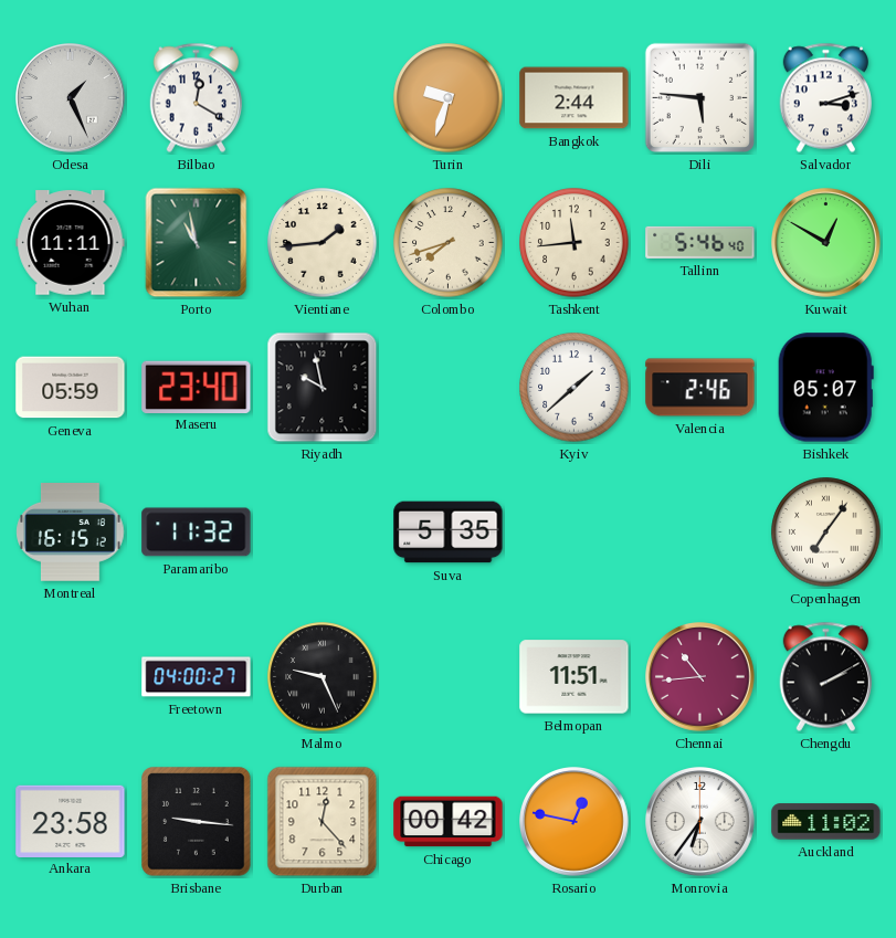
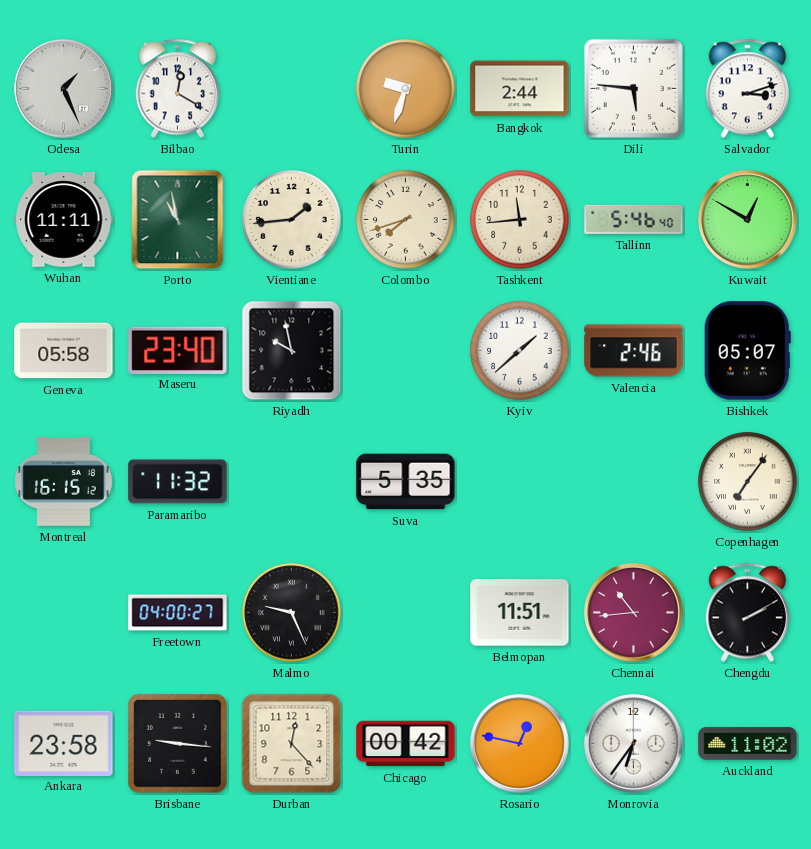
Geneva: 05:59 -> 05:58 (64, 351)
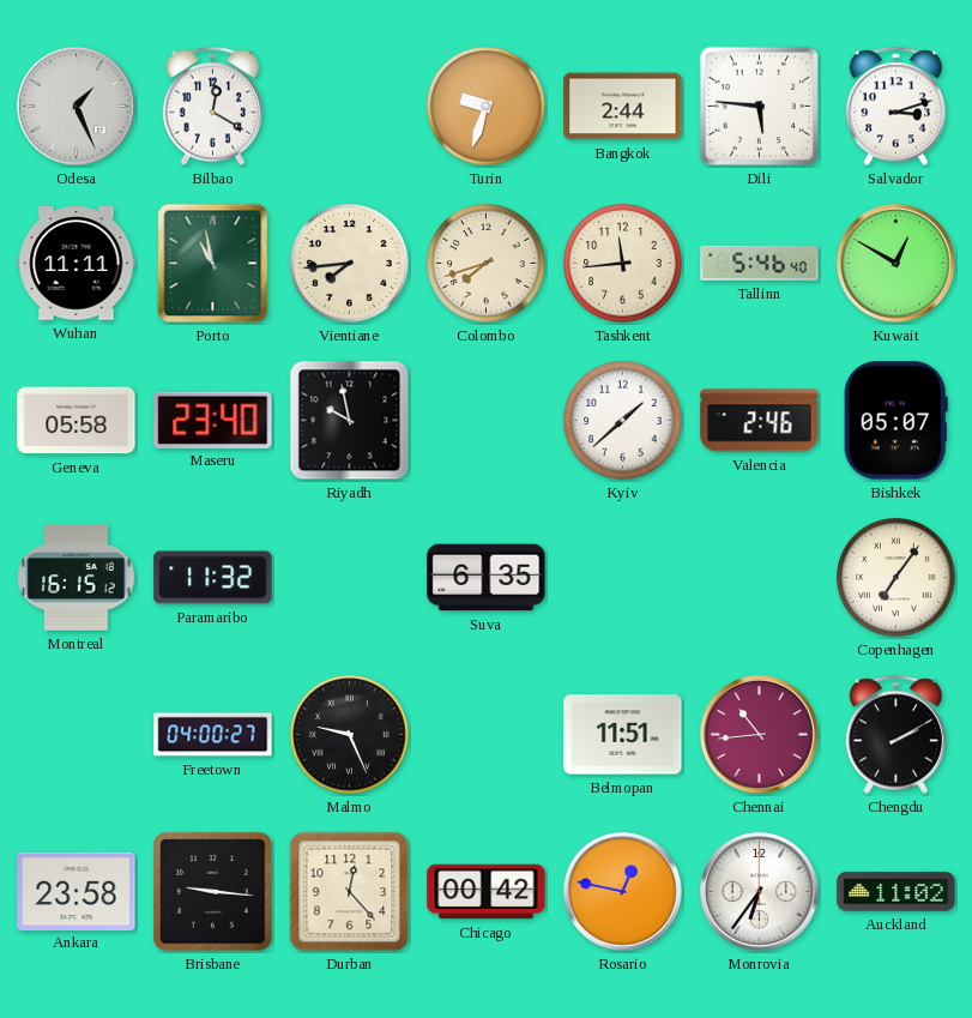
Vientiane: 1:44 -> 7:44 (350, 264)
Suva: 5:35 -> 6:35 (487, 578)
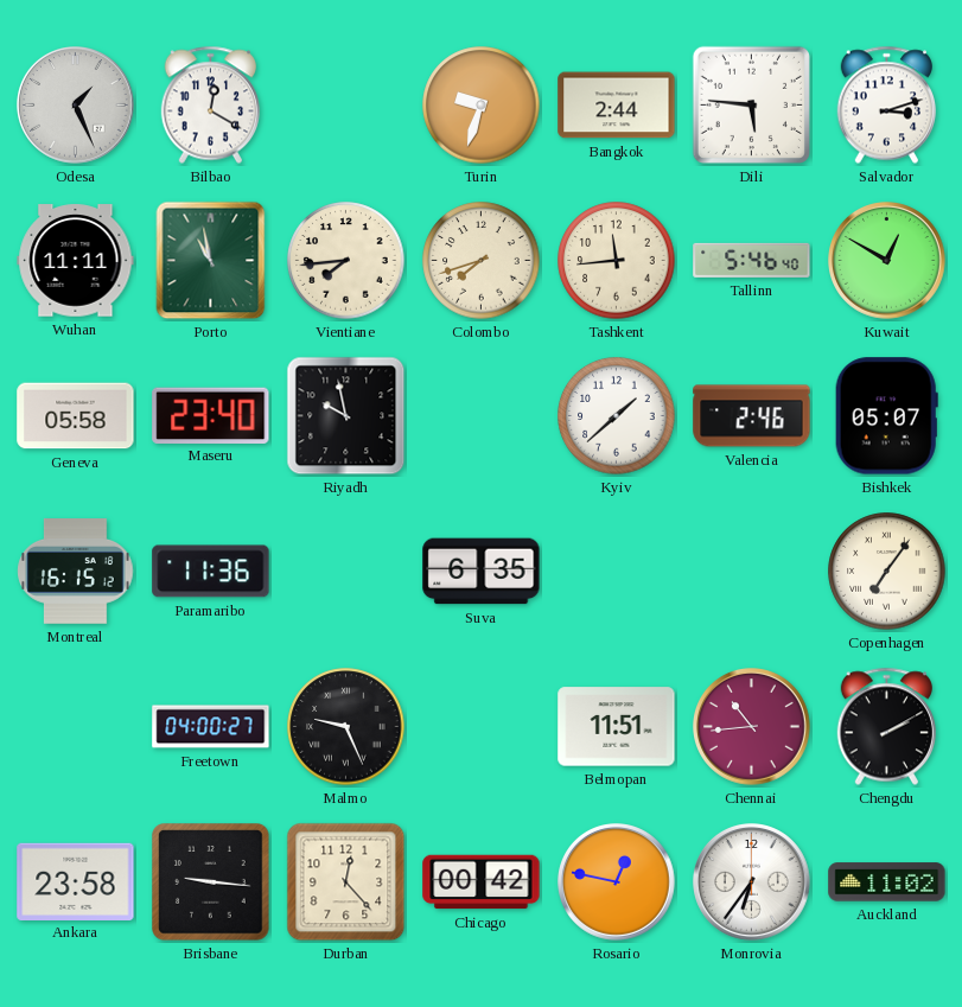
Paramaribo: 11:32 -> 11:36 (211, 572)
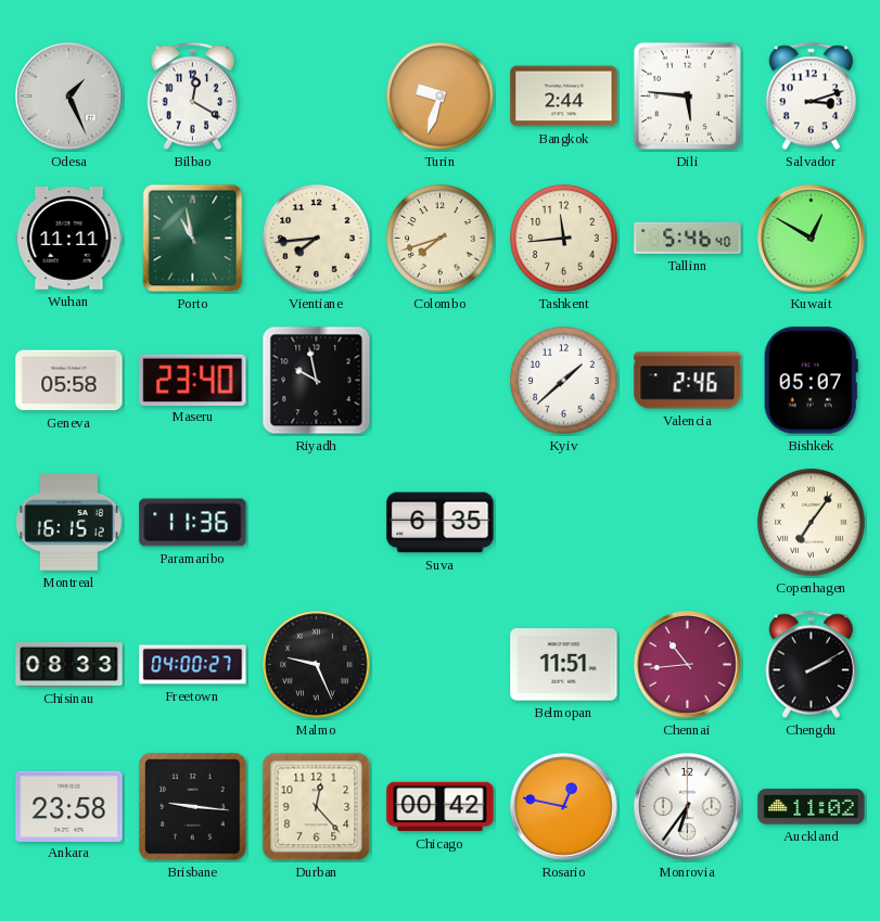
Chisinau: none -> 08:33 (69, 664)
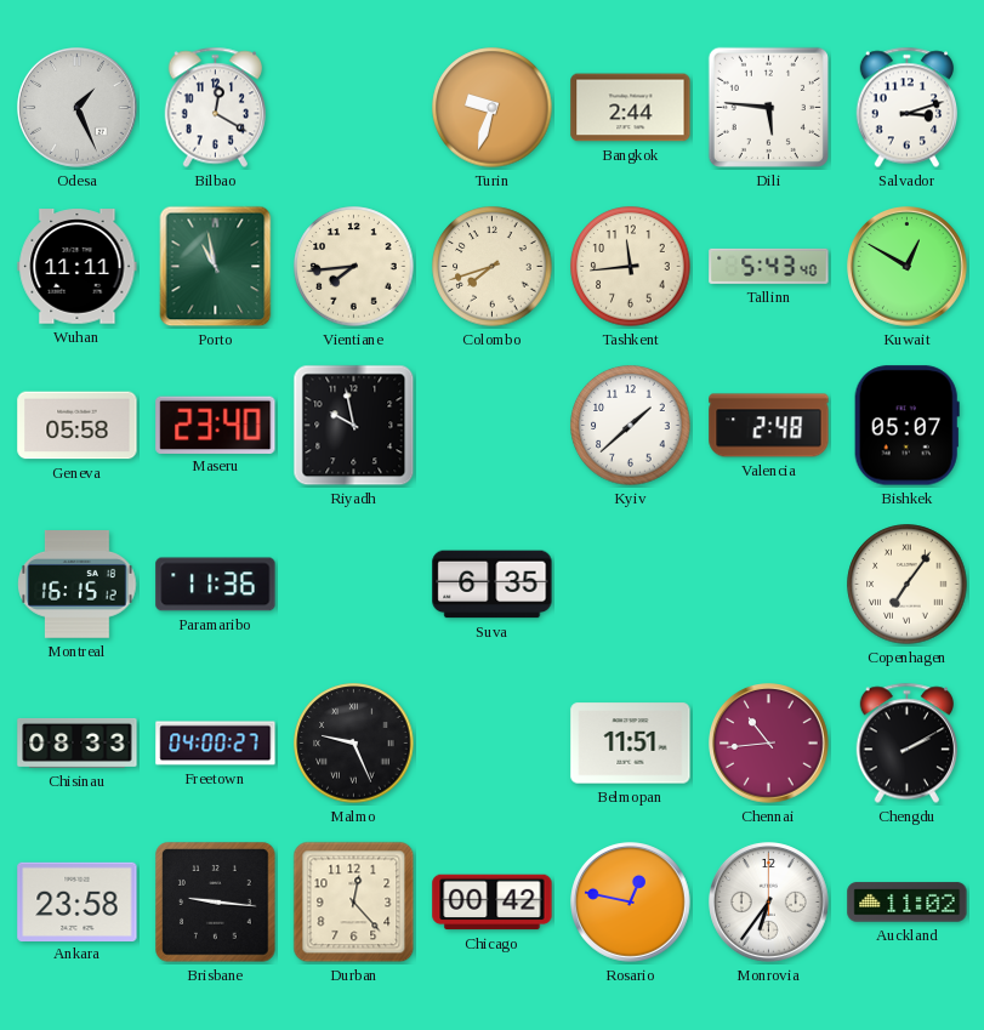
Tallinn: 5:46 -> 5:43 (769, 266)
Valencia: 2:46 -> 2:48 (769, 426)
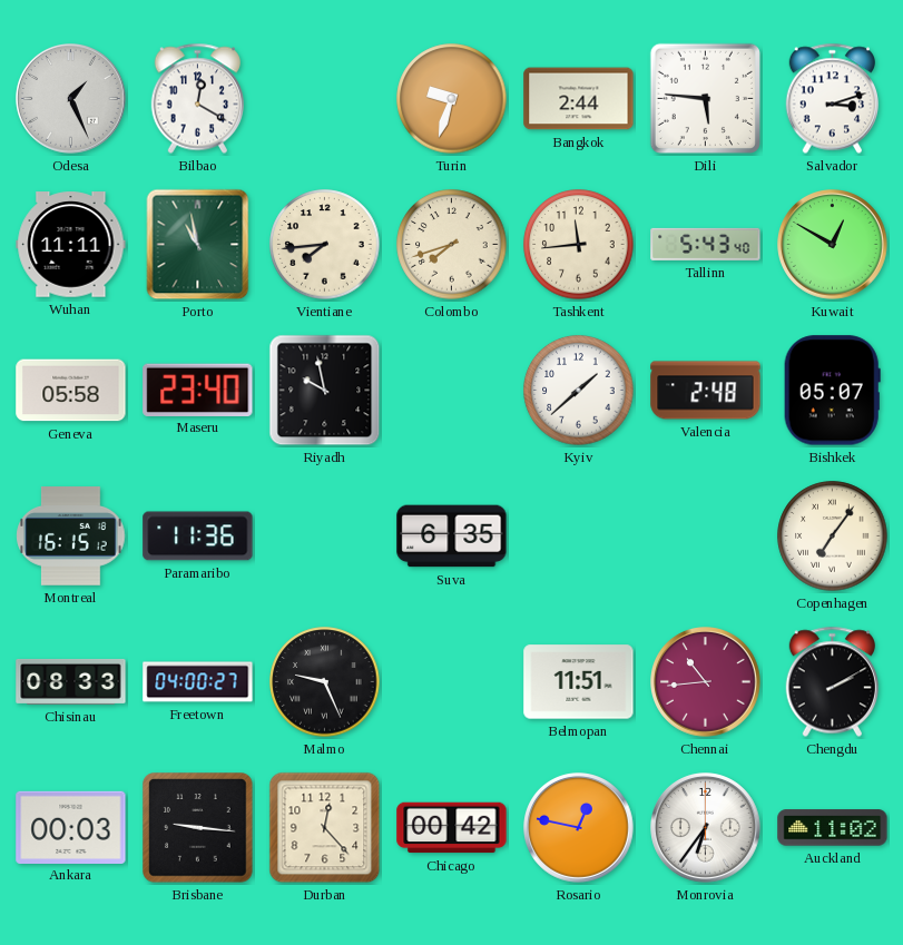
Ankara: 23:58 -> 00:03 (71, 827)
